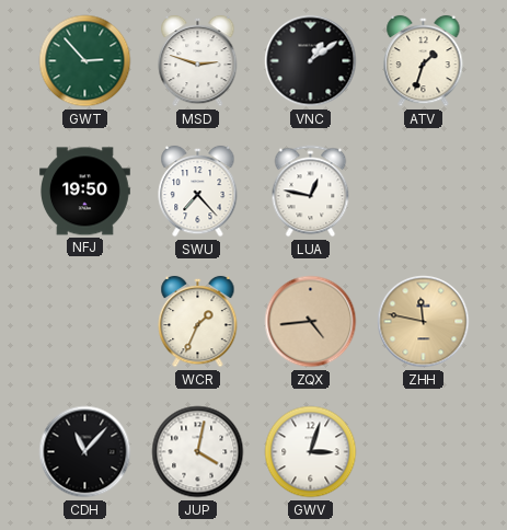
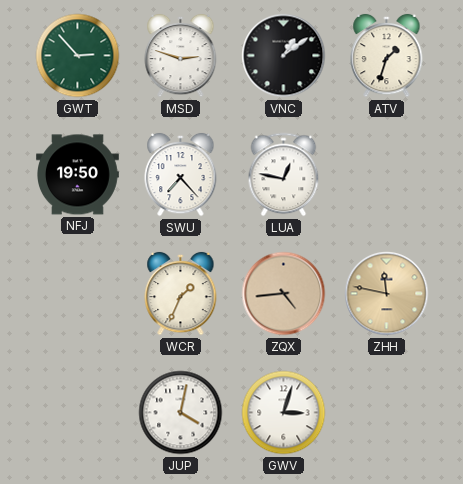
CDH: 11:07 -> none (85, 452)
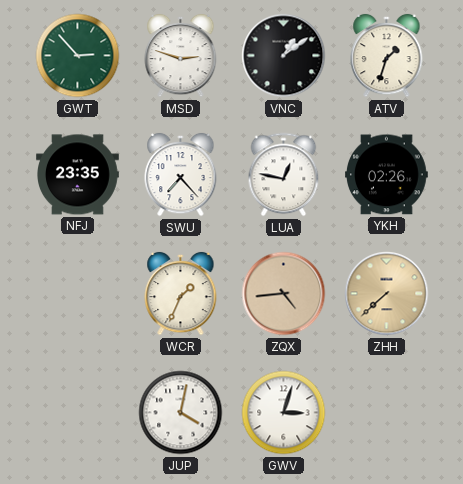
NFJ: 19:50 -> 23:35 (78, 175)
YKH: none -> 02:26 (387, 175)
ZHH: 11:47 -> 7:38 (387, 294)
